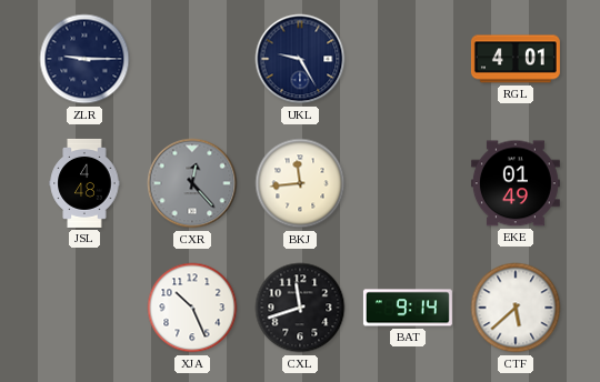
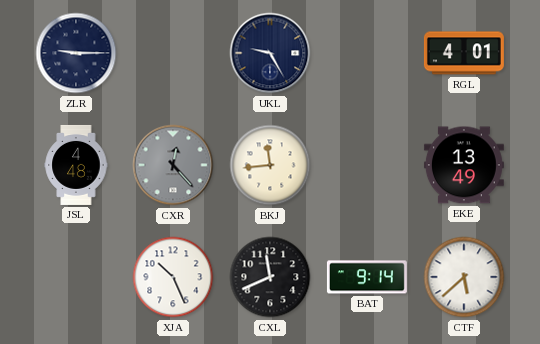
EKE: 01:49 -> 13:49 (464, 165)
CXL: 11:42 -> 11:41 (270, 277)
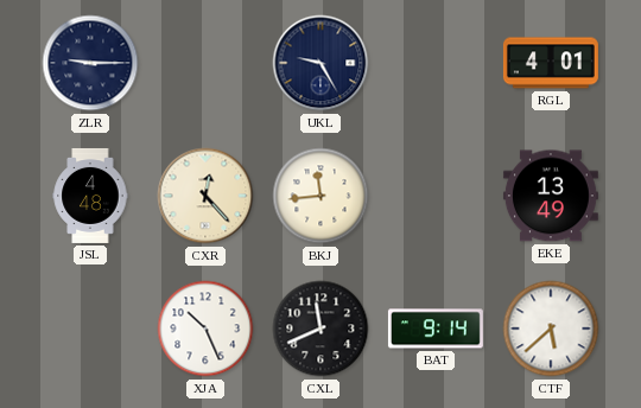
CXR dial: grey -> cream (205, 196)
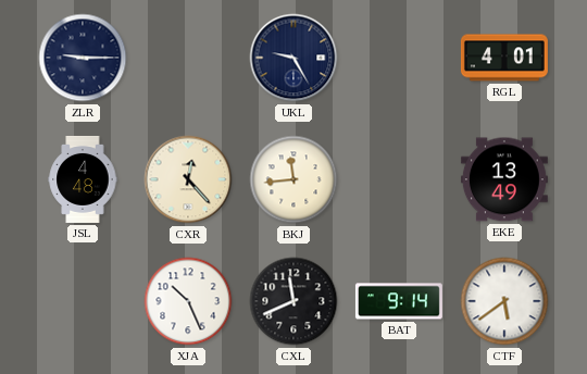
CTF: 5:38 -> 5:39 (504, 301)
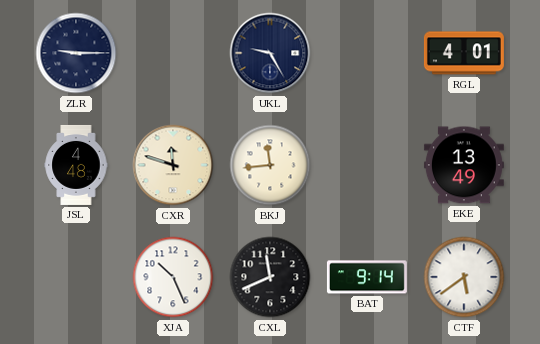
CXR: 12:23 -> 11:48 (173, 165)
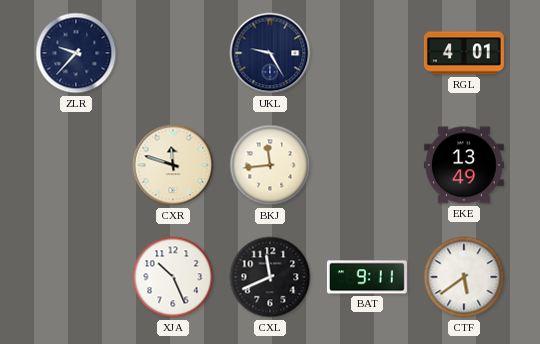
ZLR: 9:15 -> 9:37 (76, 53)
JSL: 4:48 -> none (76, 165)
BAT: 9:14 -> 9:11 (367, 277)
